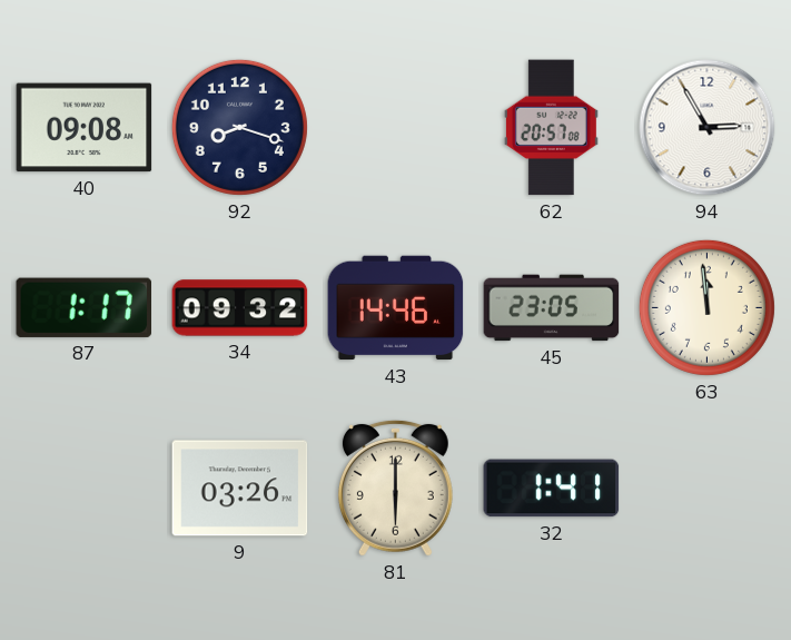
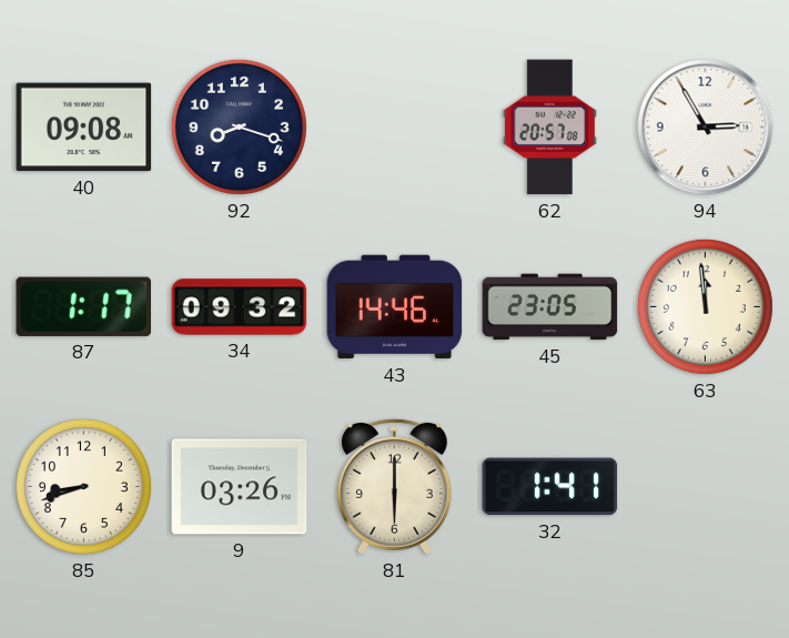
85: none -> 8:42 (83, 486)
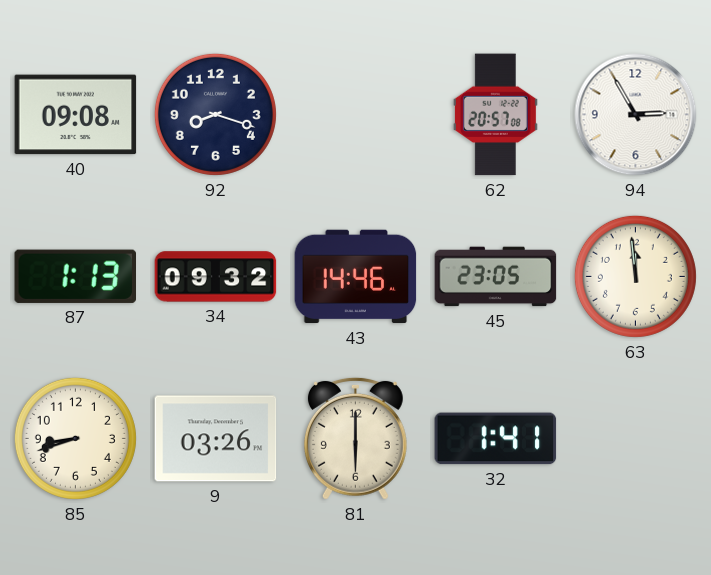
87: 1:17 -> 1:13 (75, 276)
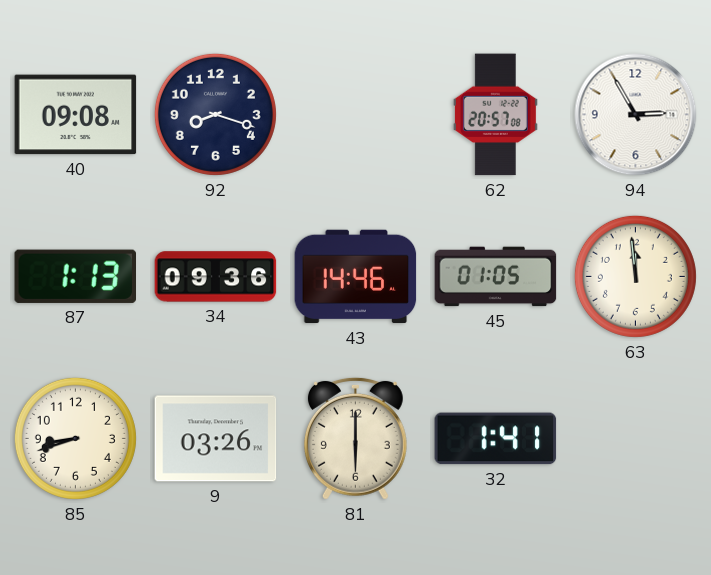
34: 09:32 -> 09:36 (216, 277)
45: 23:05 -> 01:05 (496, 277)
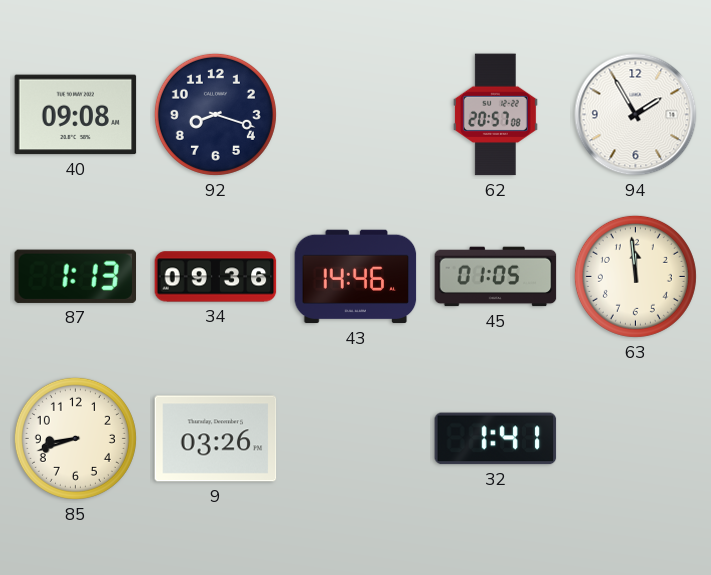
94: 2:55 -> 1:55 (636, 115)
81: 6:00 -> none (355, 438)
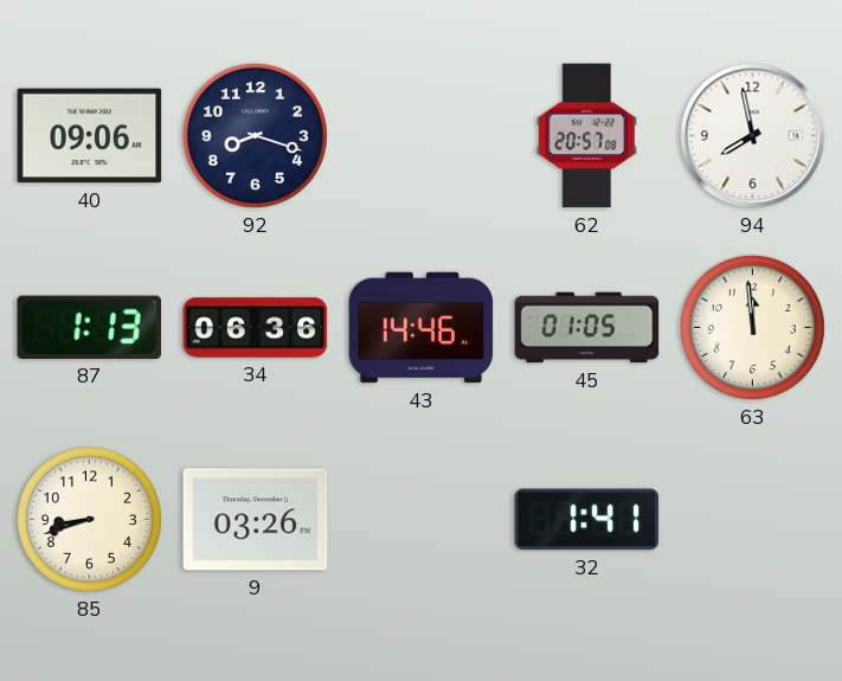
40: 09:08 -> 09:06 (90, 136)
94: 1:55 -> 7:58 (753, 136)
34: 09:36 -> 06:36 (256, 328)
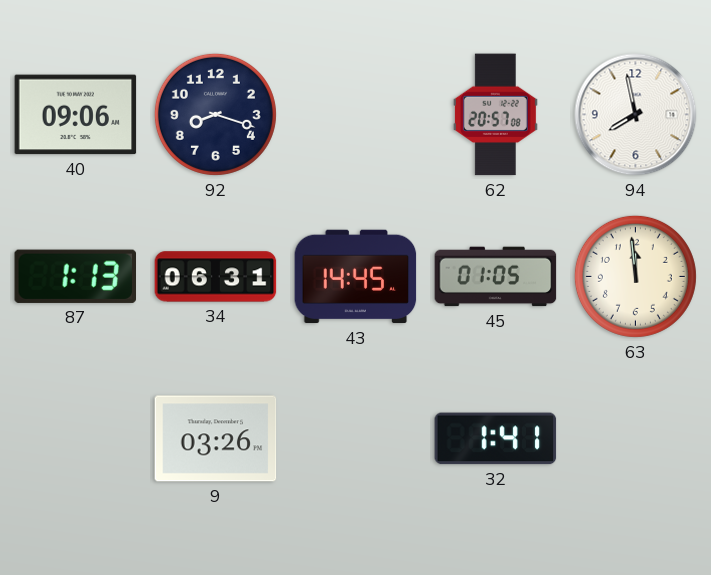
34: 06:36 -> 06:31 (216, 277)
43: 14:46 -> 14:45 (356, 277)
85: 8:42 -> none (89, 519)
